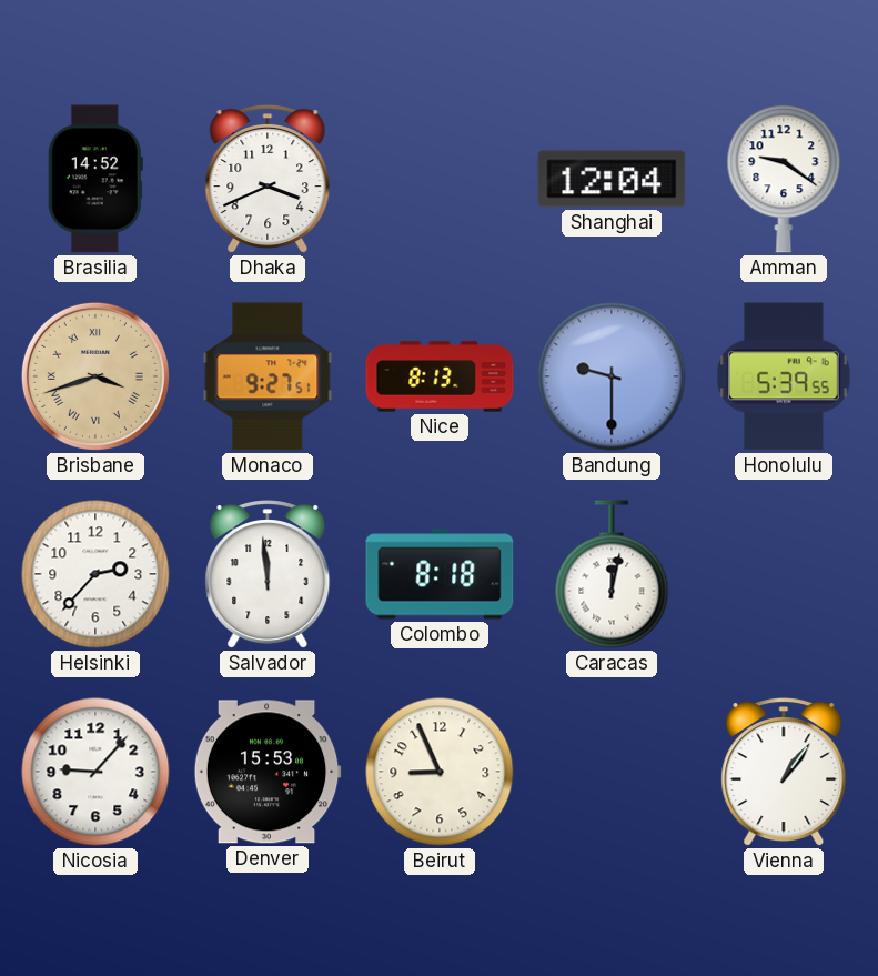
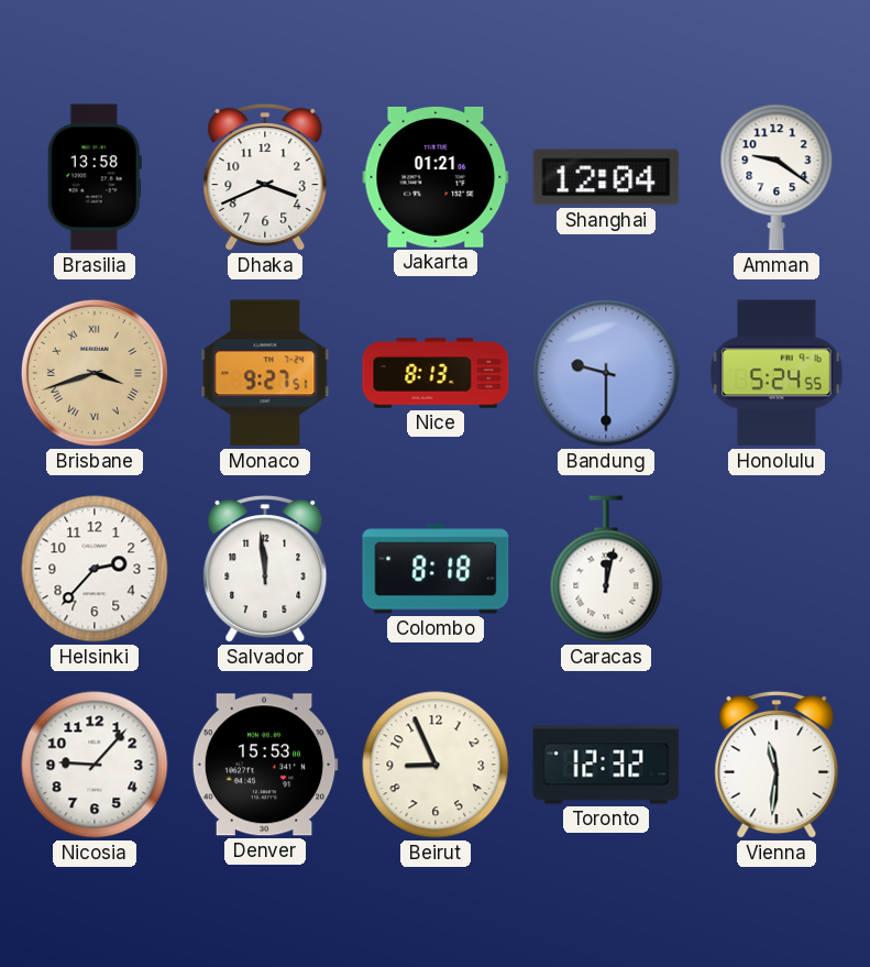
Brasilia: 14:52 -> 13:58 (95, 177)
Jakarta: none -> 01:21 (436, 177)
Honolulu: 5:39 -> 5:24 (778, 373)
Toronto: none -> 12:32 (606, 765)
Vienna: 1:06 -> 11:31 (777, 766)
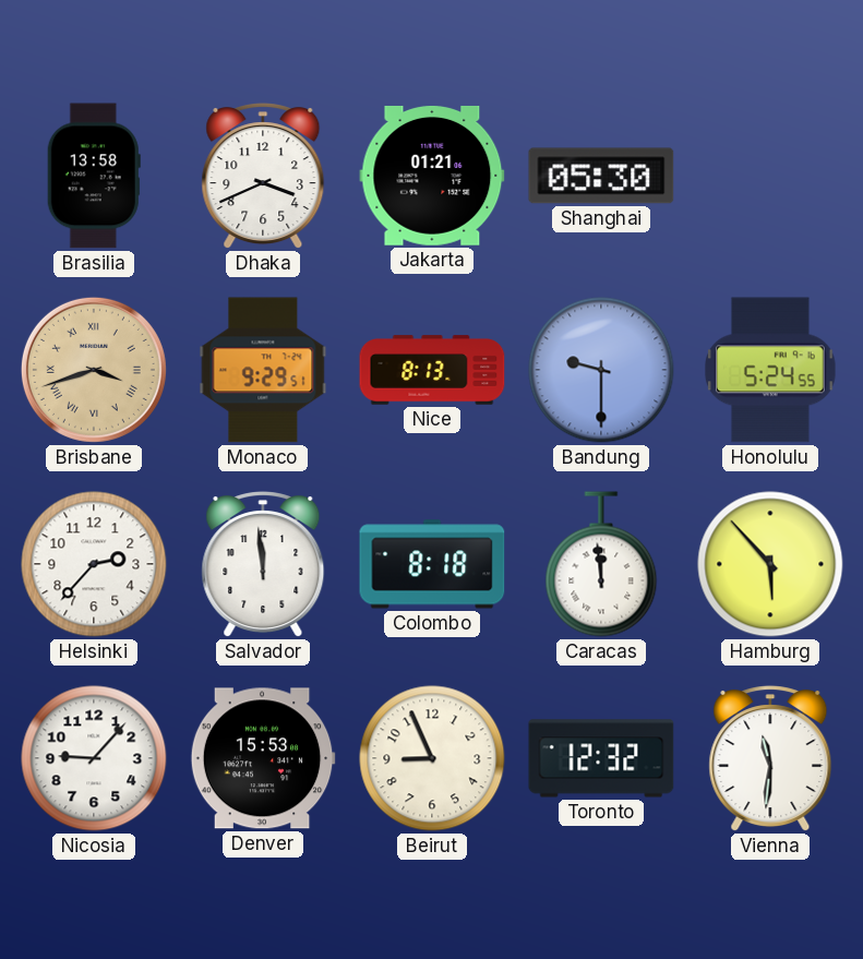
Shanghai: 12:04 -> 05:30 (601, 176)
Amman: 9:21 -> none (777, 177)
Monaco: 9:27 -> 9:29 (263, 370)
Caracas: 12:02 -> 11:59 (601, 564)
Hamburg: none -> 5:53 (770, 564)
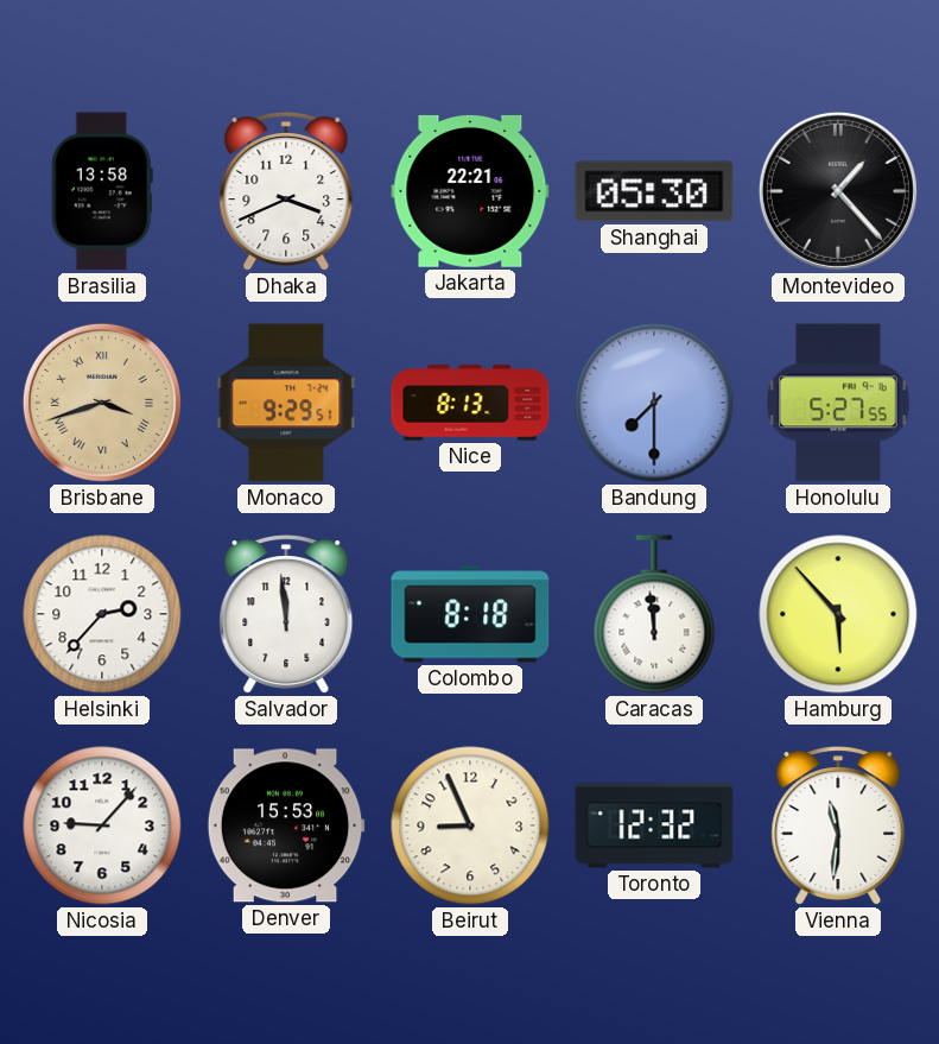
Jakarta: 01:21 -> 22:21 (470, 191)
Montevideo: none -> 1:23 (838, 191)
Bandung: 9:30 -> 7:30 (654, 403)
Honolulu: 5:24 -> 5:27 (839, 403)
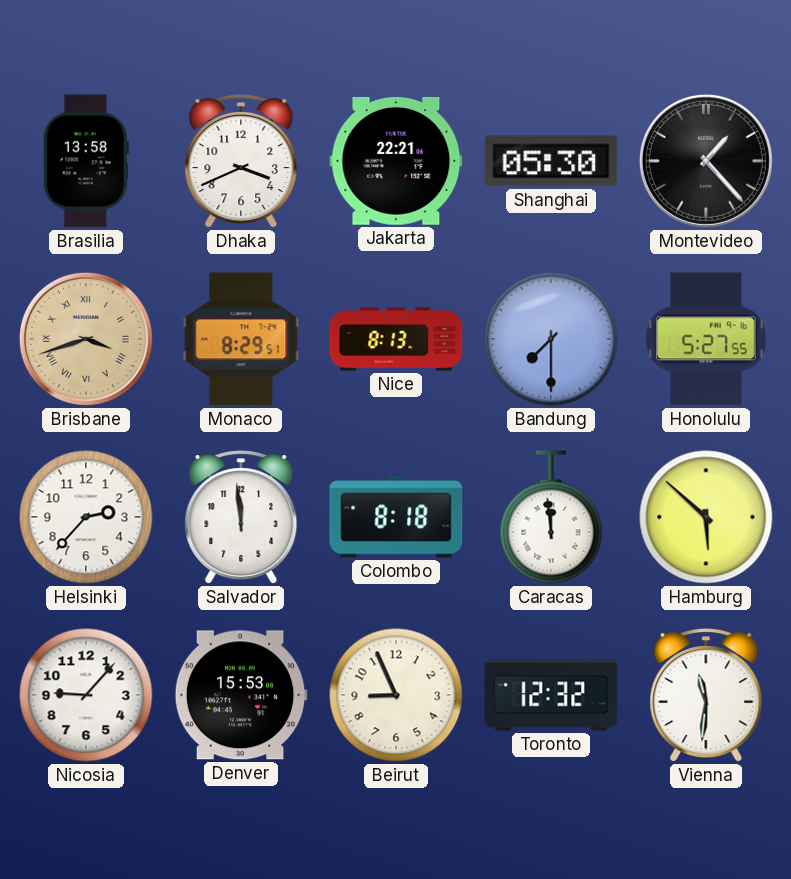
Monaco: 9:29 -> 8:29 (241, 339)
Hamburg: 5:53 -> 5:52 (706, 517)
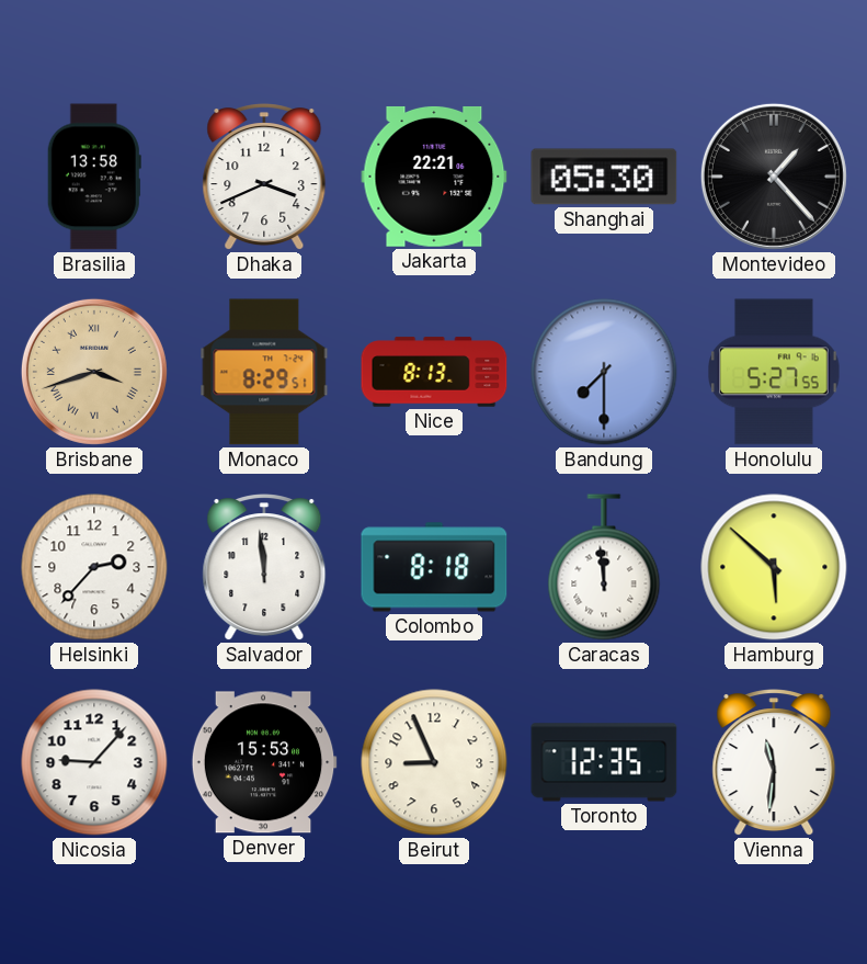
Toronto: 12:32 -> 12:35 (604, 762)
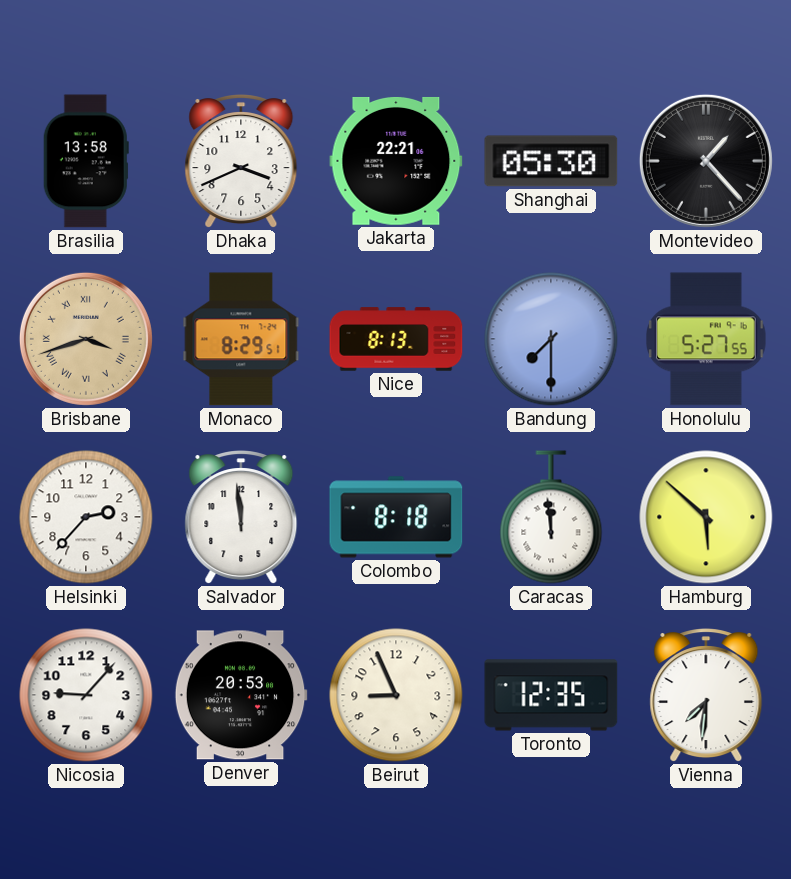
Denver: 15:53 -> 20:53 (241, 695)
Vienna: 11:31 -> 7:31 (706, 696)
